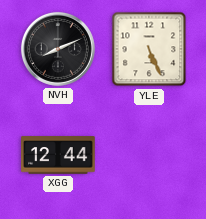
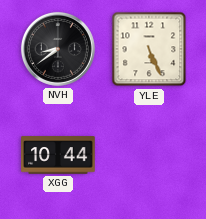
NVH: 8:11 -> 8:39 (58, 49)
XGG: 12:44 -> 10:44 (58, 155)
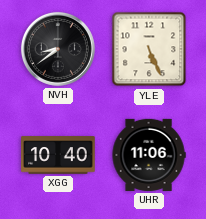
XGG: 10:44 -> 10:40 (58, 155)
UHR: none -> 11:06 (149, 155)
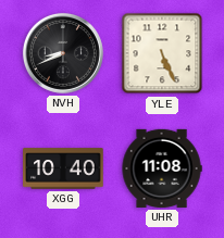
NVH: 8:39 -> 8:41 (63, 53)
UHR: 11:06 -> 11:08 (162, 168)
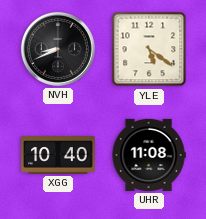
YLE: 5:26 -> 5:21 (149, 49)
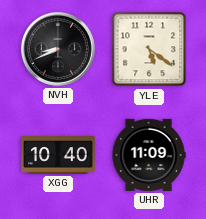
UHR: 11:08 -> 11:09 (149, 155)
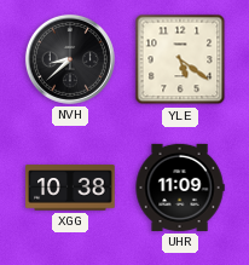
NVH: 8:41 -> 8:38 (70, 59)
XGG: 10:40 -> 10:38 (70, 188)
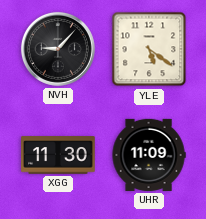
NVH: 8:38 -> 9:07 (58, 49)
XGG: 10:38 -> 11:30 (58, 155)
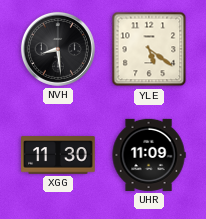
NVH: 9:07 -> 8:29 (58, 49)
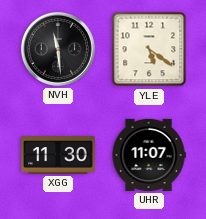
NVH: 8:29 -> 11:29 (58, 49)
UHR: 11:09 -> 11:07 (149, 155)
